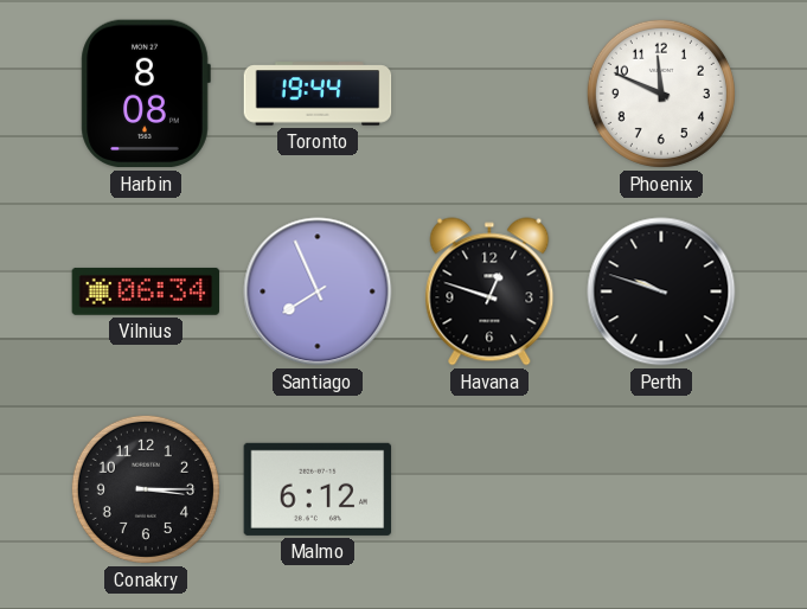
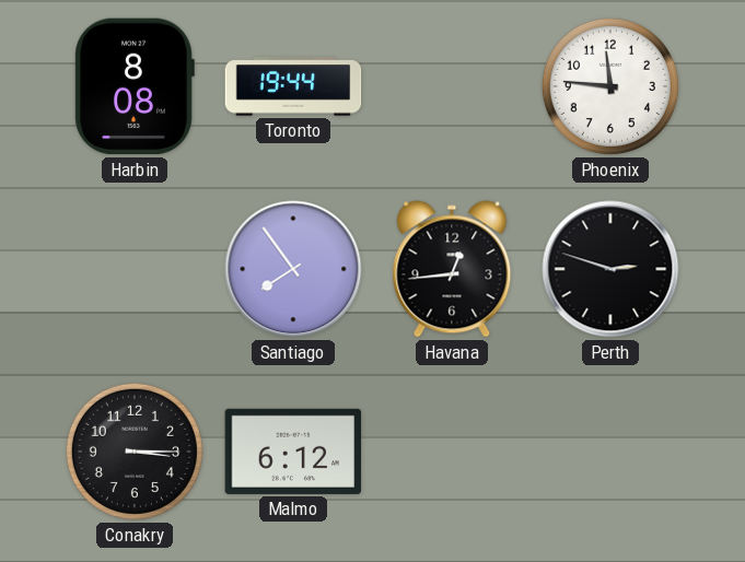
Phoenix: 11:49 -> 11:46 (610, 86)
Vilnius: 06:34 -> none (146, 291)
Santiago: 7:56 -> 7:54 (293, 269)
Havana: 12:48 -> 12:44 (452, 269)
Perth: 9:48 -> 2:48 (610, 269)
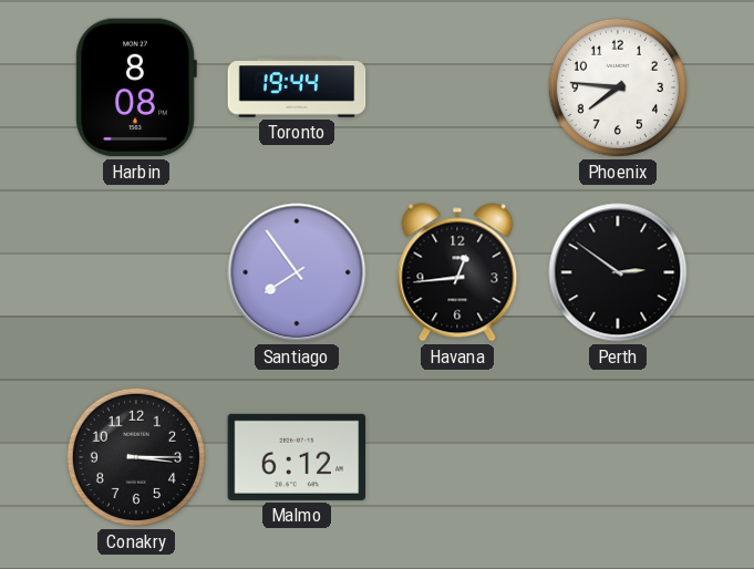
Phoenix: 11:46 -> 7:46 (618, 87)
Perth: 2:48 -> 2:51 (618, 272)
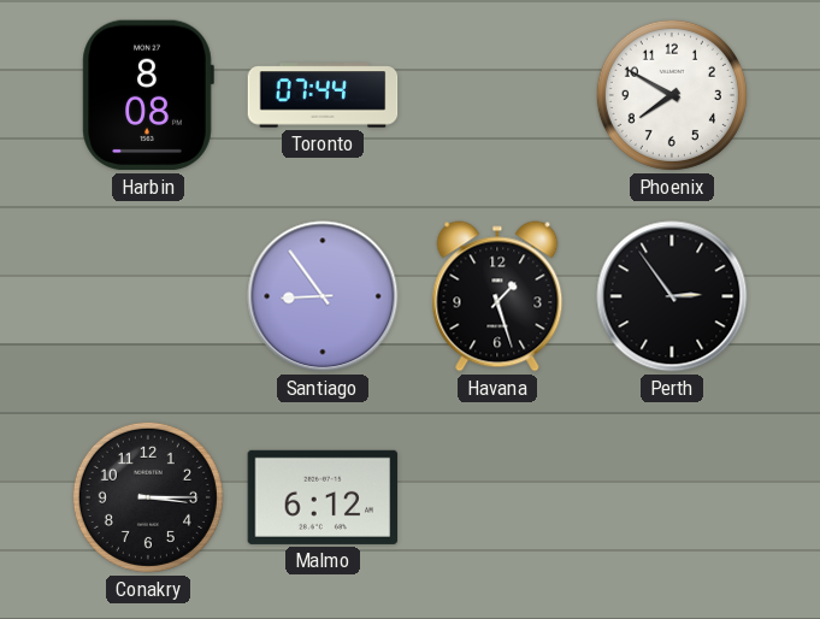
Toronto: 19:44 -> 07:44 (323, 95)
Phoenix: 7:46 -> 7:50 (672, 95)
Santiago: 7:54 -> 8:54 (323, 296)
Havana: 12:44 -> 1:27 (497, 296)
Perth: 2:51 -> 2:54 (672, 296)
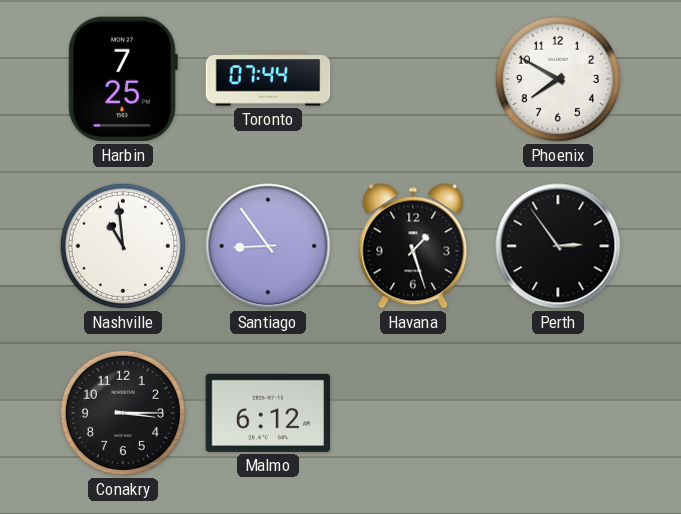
Harbin: 8:08 -> 7:25 (123, 79)
Nashville: none -> 10:59 (123, 246)
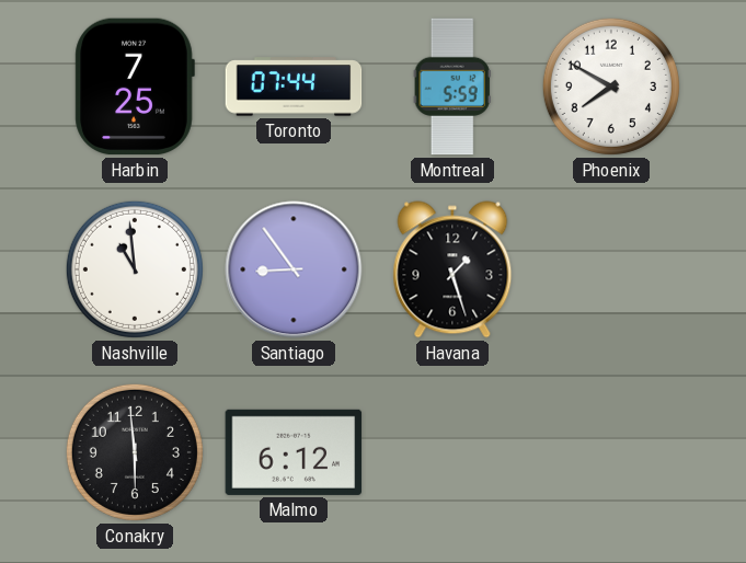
Montreal: none -> 5:59 (452, 87)
Perth: 2:54 -> none (558, 246)
Conakry: 3:15 -> 5:59 (135, 452)
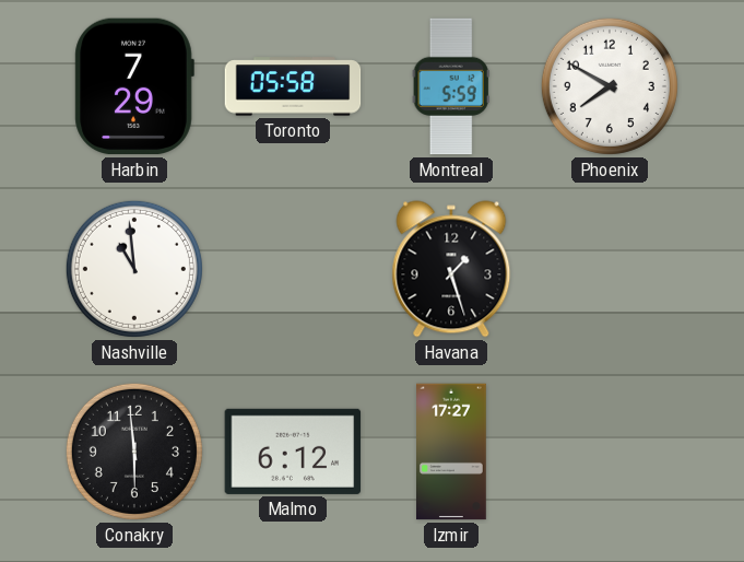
Harbin: 7:25 -> 7:29 (134, 86)
Toronto: 07:44 -> 05:58 (293, 86)
Santiago: 8:54 -> none (294, 269)
Izmir: none -> 17:27 (452, 452)
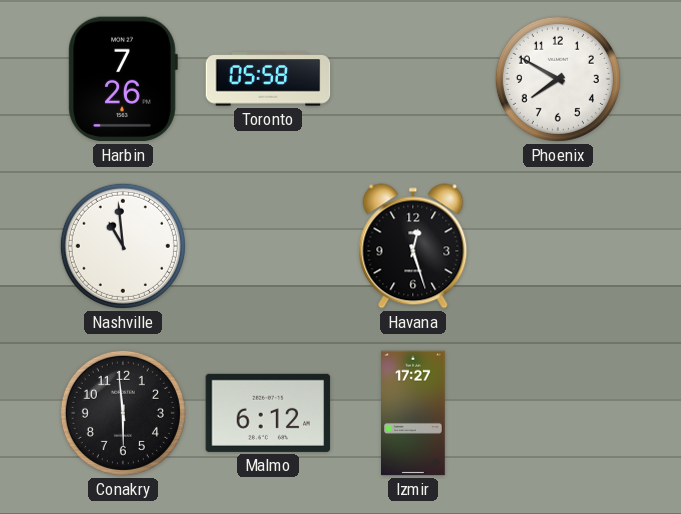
Harbin: 7:29 -> 7:26 (123, 79)
Montreal: 5:59 -> none (451, 86)
Havana: 1:27 -> 12:27 (413, 246)
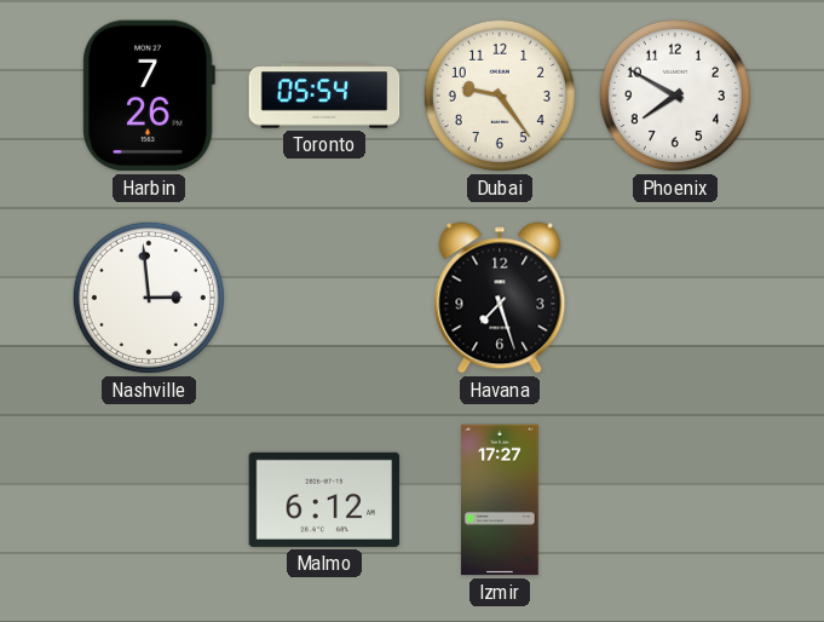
Toronto: 05:58 -> 05:54 (324, 96)
Dubai: none -> 9:24 (500, 96)
Nashville: 10:59 -> 2:59 (149, 298)
Havana: 12:27 -> 7:27 (500, 298)
Conakry: 5:59 -> none (123, 413)
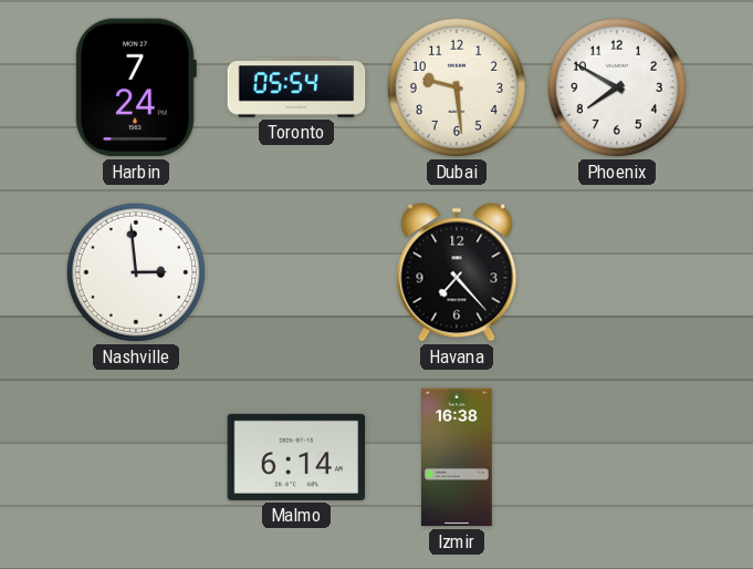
Harbin: 7:26 -> 7:24 (136, 87)
Dubai: 9:24 -> 9:29 (457, 87)
Havana: 7:27 -> 7:23 (457, 272)
Malmo: 6:12 -> 6:14 (296, 457)
Izmir: 17:27 -> 16:38 (458, 457)
